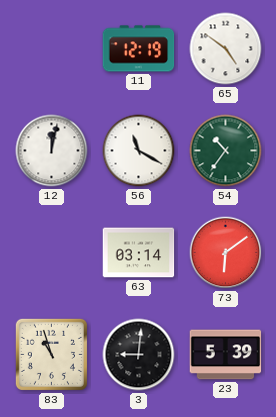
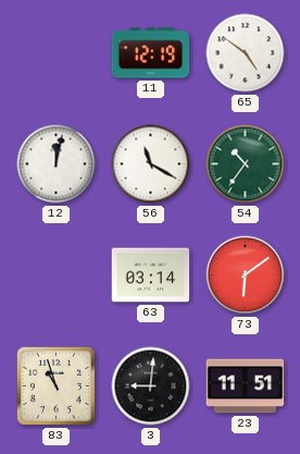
23: 5:39 -> 11:51 (246, 386)
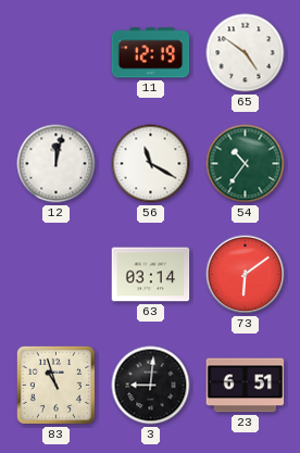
23: 11:51 -> 6:51 (246, 386)
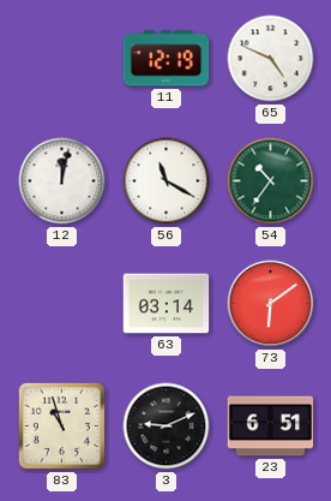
65: 4:51 -> 4:49 (271, 59)
3: 9:01 -> 9:11 (167, 427)
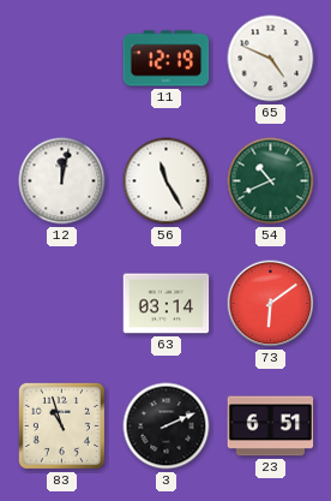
56: 11:20 -> 11:25 (167, 181)
54: 10:36 -> 10:41 (271, 181)
3: 9:11 -> 2:11 (167, 427)
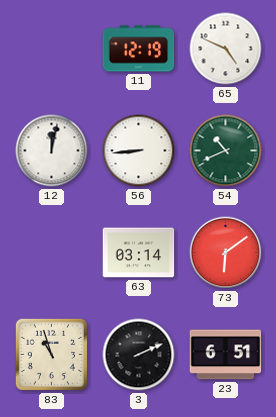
56: 11:25 -> 8:44 (139, 151)
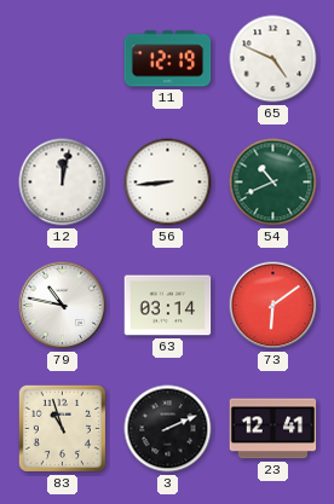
79: none -> 10:47 (63, 306)
23: 6:51 -> 12:41 (273, 429)
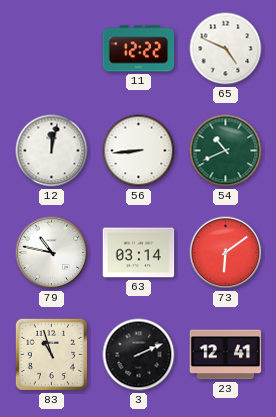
11: 12:19 -> 12:22 (139, 49)
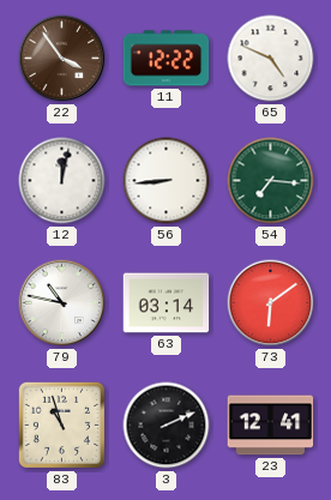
22: none -> 3:54 (62, 59)
54: 10:41 -> 7:16 (271, 181)
